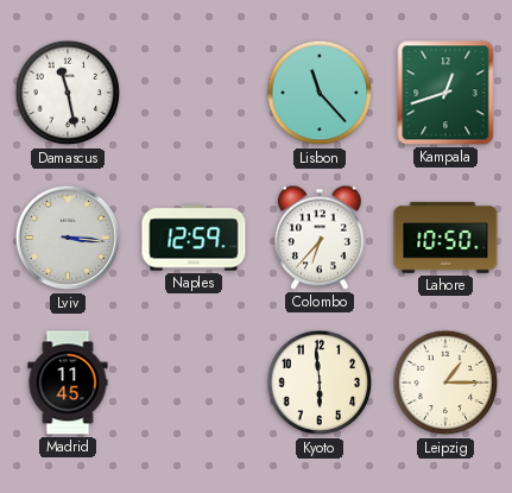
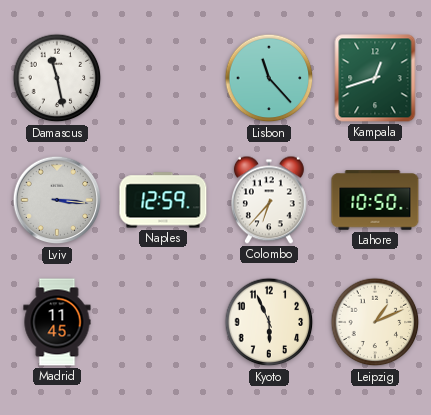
Kyoto: 5:59 -> 5:56 (269, 322)
Leipzig: 1:15 -> 1:11 (375, 322)
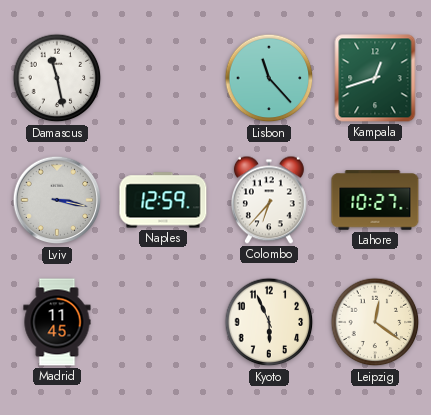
Lviv: 3:16 -> 3:17 (57, 200)
Lahore: 10:50 -> 10:27 (375, 200)
Leipzig: 1:11 -> 12:21 (375, 322)
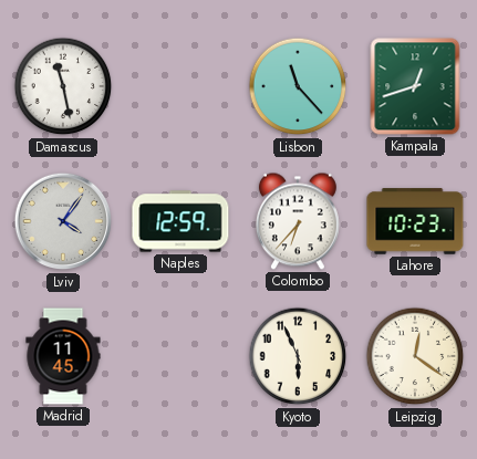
Lviv: 3:17 -> 4:06 (63, 221)
Lahore: 10:27 -> 10:23 (415, 221)
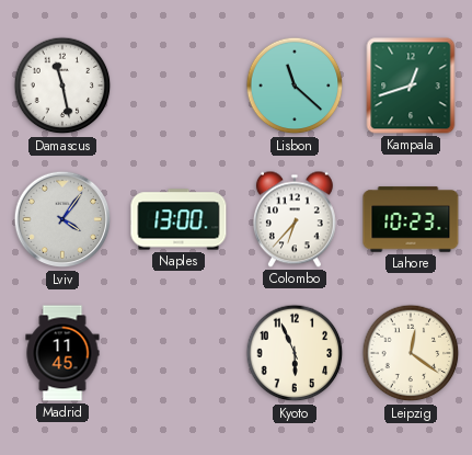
Lisbon: 11:23 -> 11:22 (295, 86)
Naples: 12:59 -> 13:00 (179, 219)
